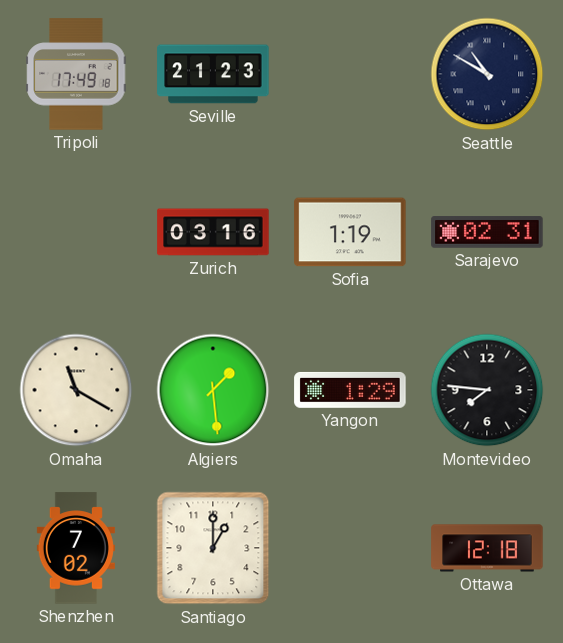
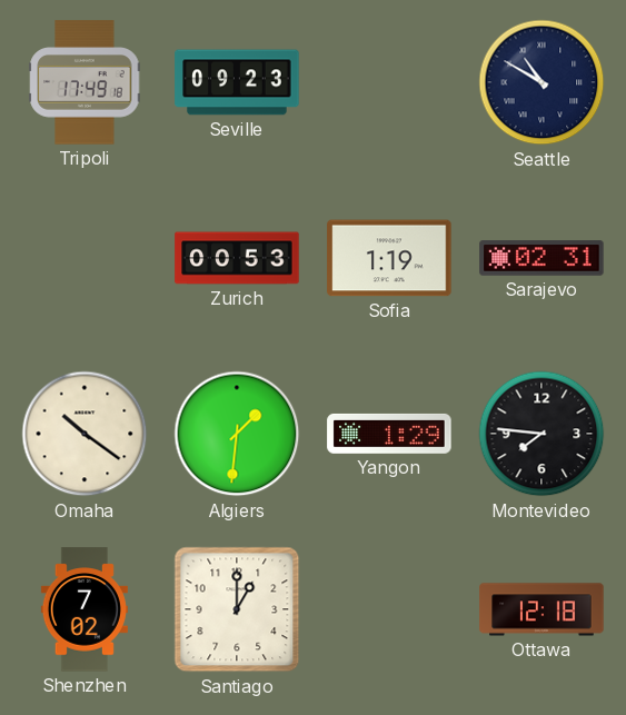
Seville: 21:23 -> 09:23 (237, 82)
Zurich: 03:16 -> 00:53 (237, 258)
Omaha: 11:20 -> 10:21 (85, 434)
Algiers: 1:29 -> 1:31 (237, 434)
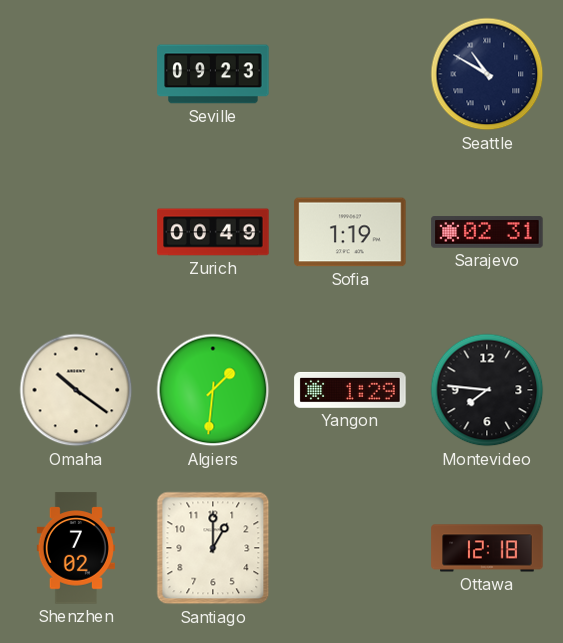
Tripoli: 17:49 -> none (85, 82)
Zurich: 00:53 -> 00:49 (213, 232)
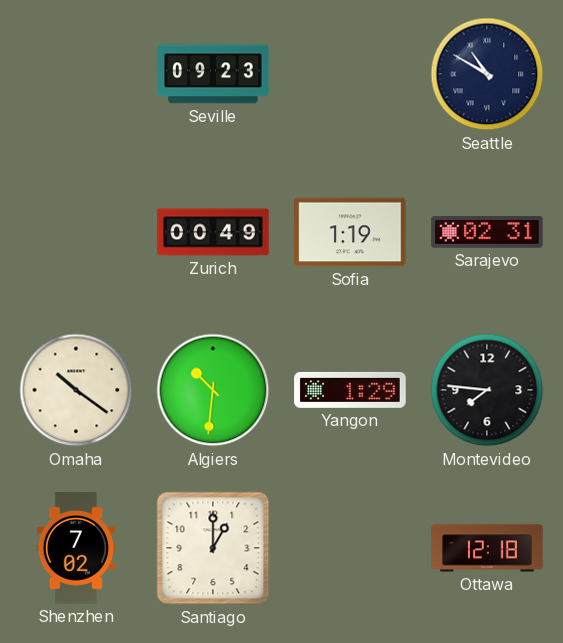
Algiers: 1:31 -> 10:31 (213, 390)
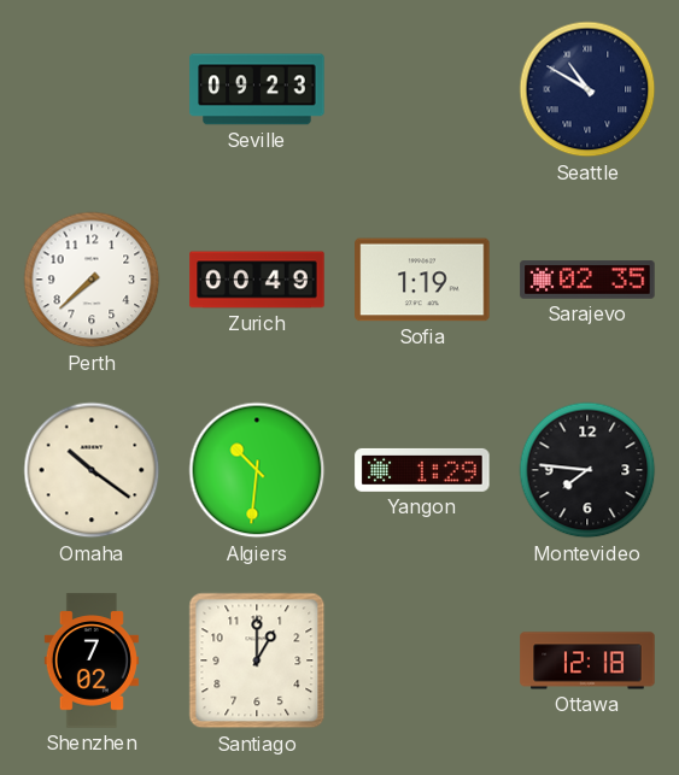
Perth: none -> 7:38 (92, 280)
Sarajevo: 02:31 -> 02:35 (587, 280)
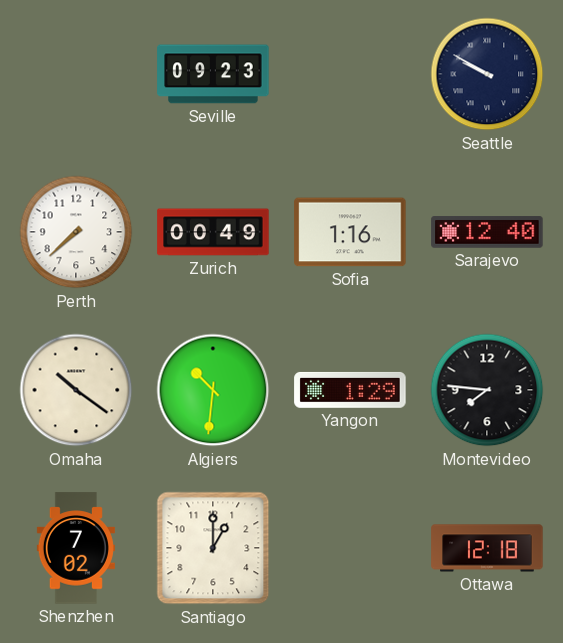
Seattle: 10:50 -> 9:50 (487, 74)
Sofia: 1:19 -> 1:16 (350, 232)
Sarajevo: 02:35 -> 12:40 (487, 232)
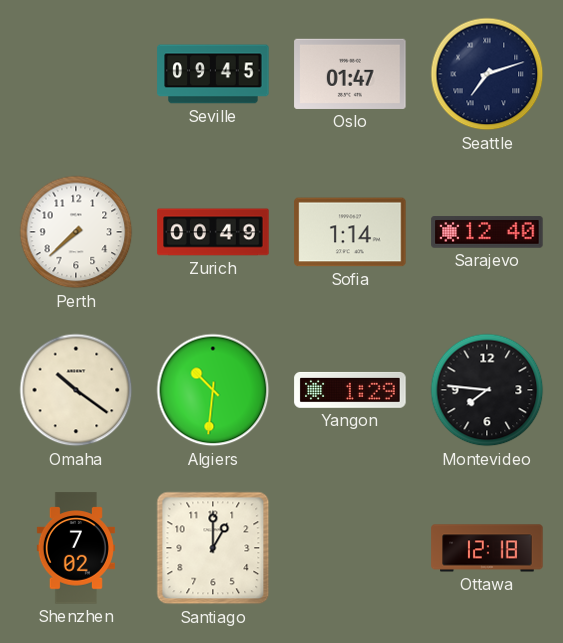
Seville: 09:23 -> 09:45 (213, 74)
Oslo: none -> 01:47 (350, 74)
Seattle: 9:50 -> 7:12 (487, 74)
Sofia: 1:16 -> 1:14 (350, 232)
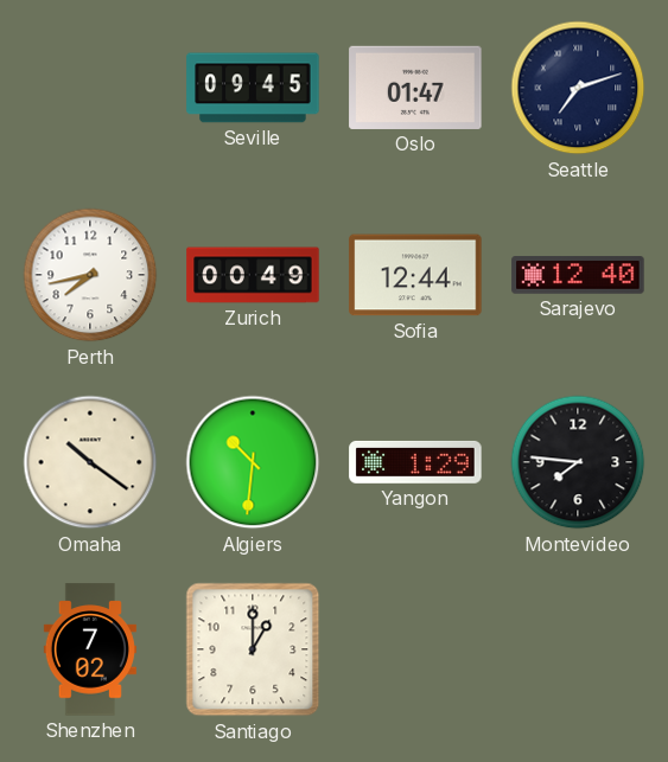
Perth: 7:38 -> 7:43 (90, 275)
Sofia: 1:14 -> 12:44 (415, 275)
Ottawa: 12:18 -> none (487, 548)
